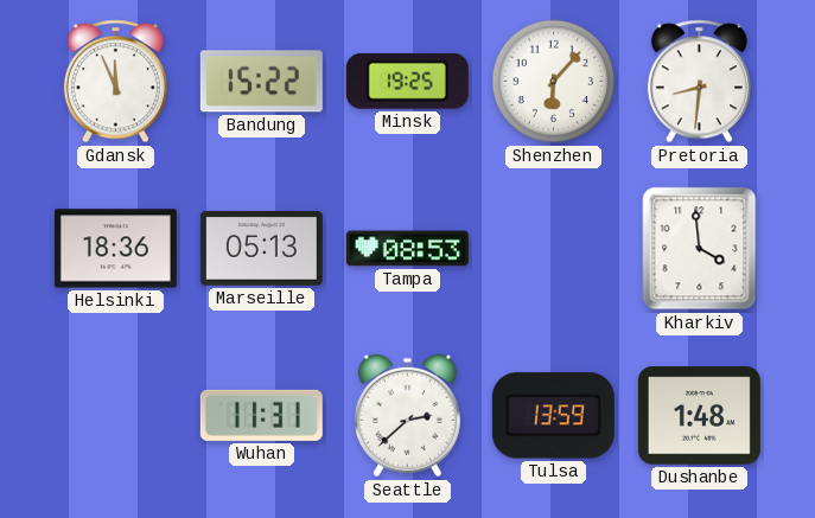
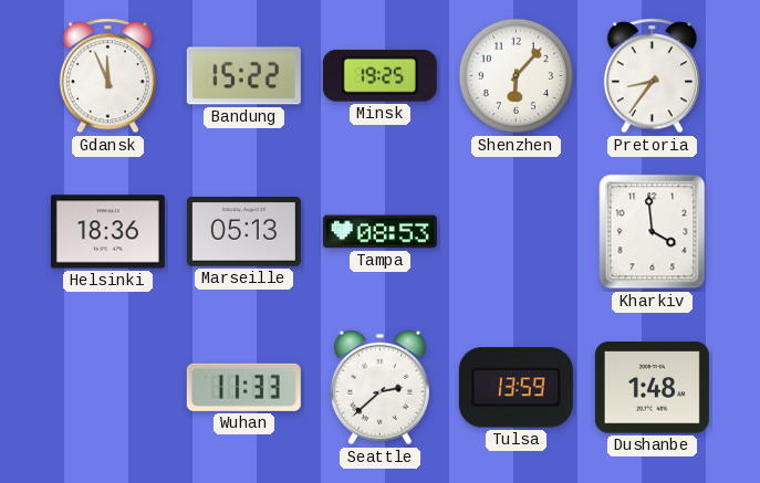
Pretoria: 8:31 -> 8:36 (652, 76)
Wuhan: 11:31 -> 11:33 (243, 387)
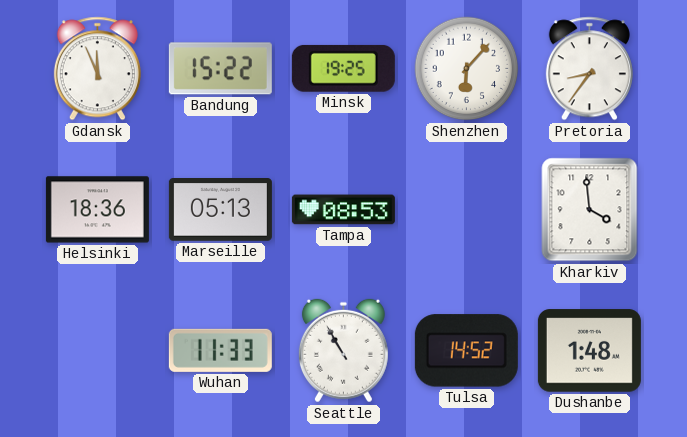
Seattle: 2:38 -> 10:55 (343, 351)
Tulsa: 13:59 -> 14:52 (466, 351)
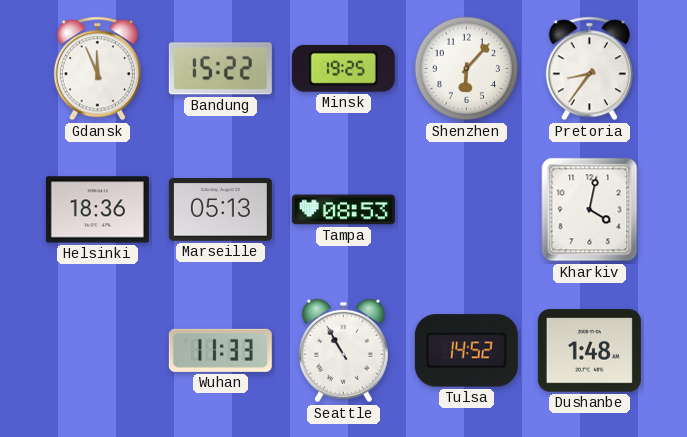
Kharkiv: 3:59 -> 4:02 (590, 210)
